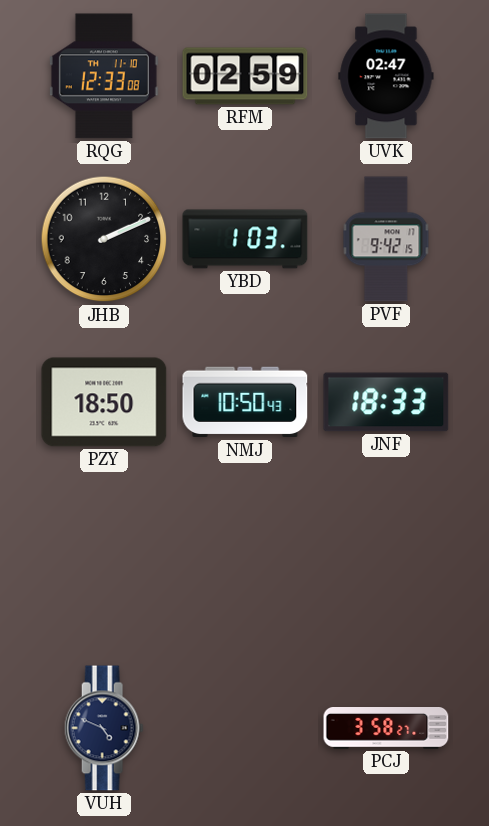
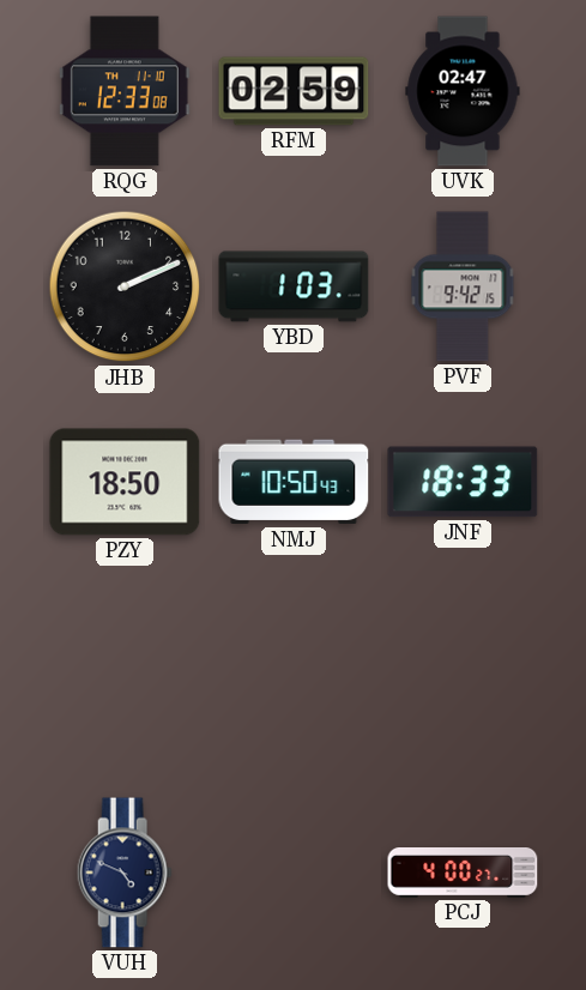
PCJ: 3:58 -> 4:00 (463, 874)
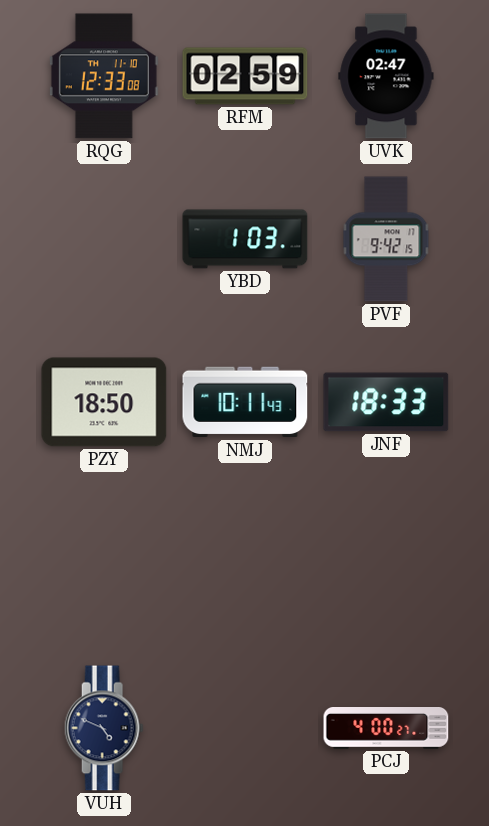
JHB: 2:11 -> none (125, 286)
NMJ: 10:50 -> 10:11 (245, 402)
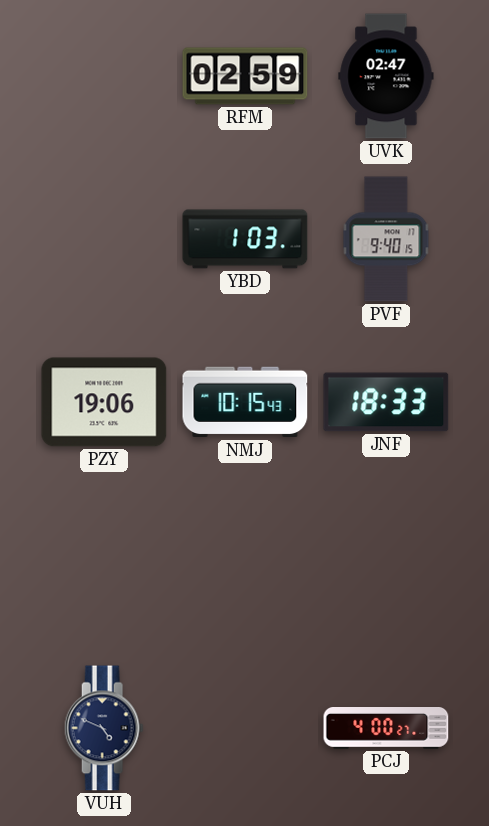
RQG: 12:33 -> none (104, 76)
PVF: 9:42 -> 9:40 (386, 239)
PZY: 18:50 -> 19:06 (104, 402)
NMJ: 10:11 -> 10:15 (245, 402)
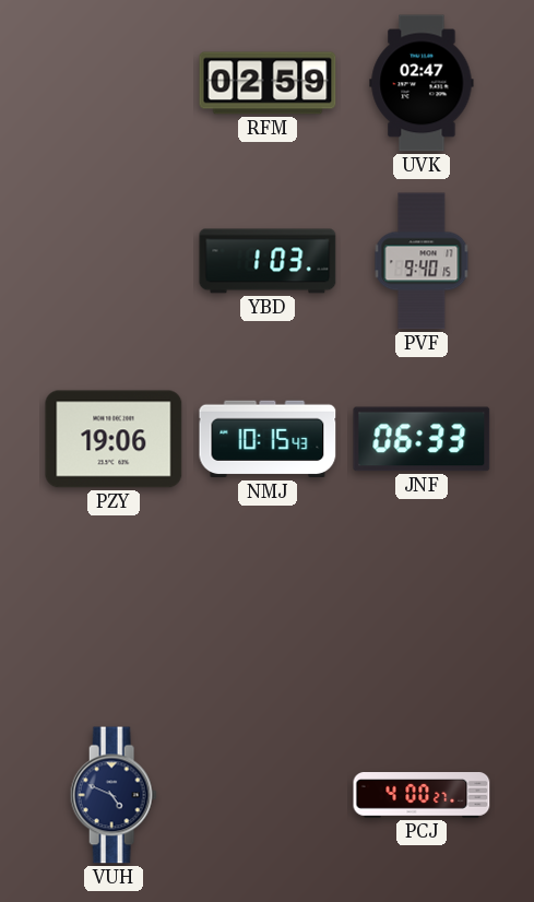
JNF: 18:33 -> 06:33 (422, 439)
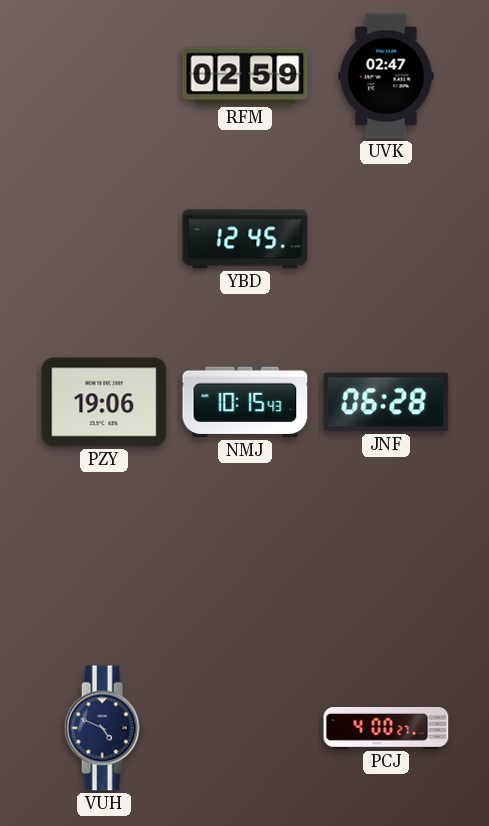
YBD: 1:03 -> 12:45 (245, 239)
PVF: 9:40 -> none (422, 261)
JNF: 06:33 -> 06:28 (386, 402)
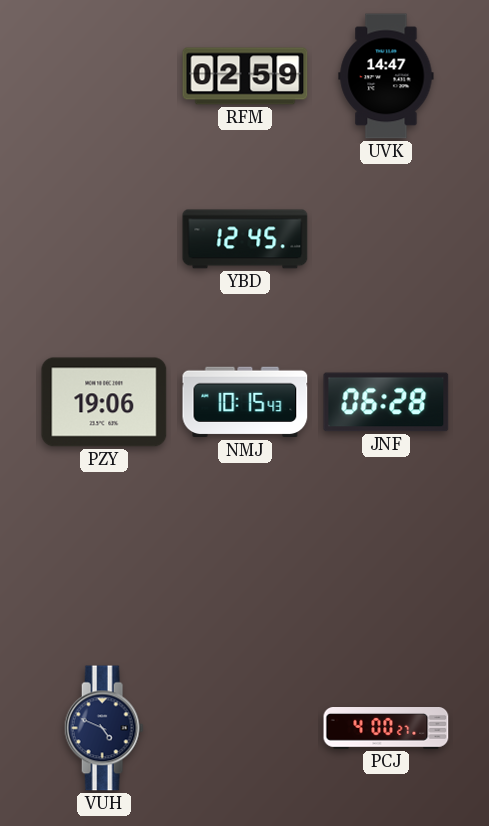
UVK: 02:47 -> 14:47 (386, 76)
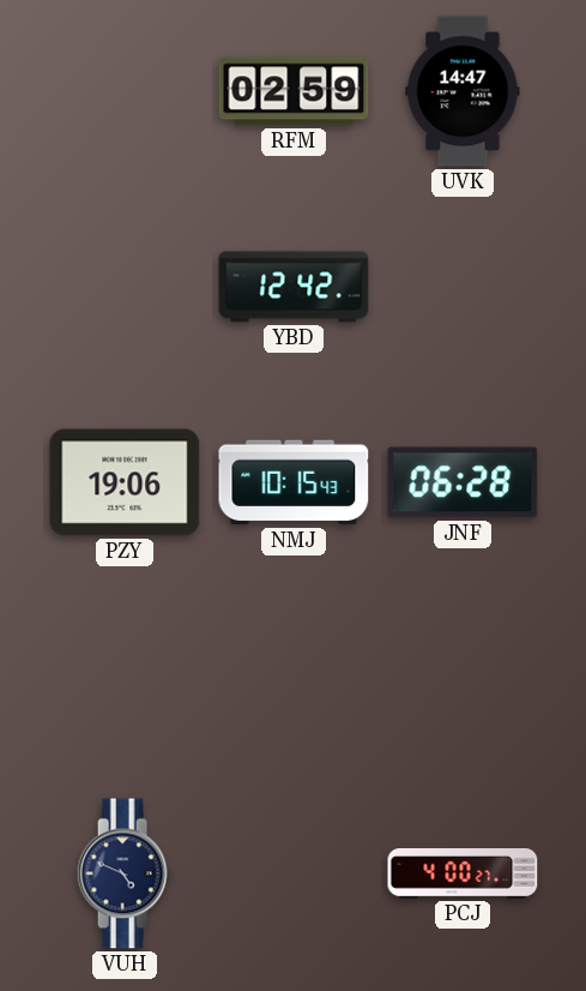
YBD: 12:45 -> 12:42 (294, 287)
